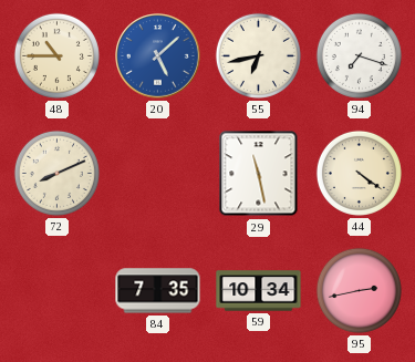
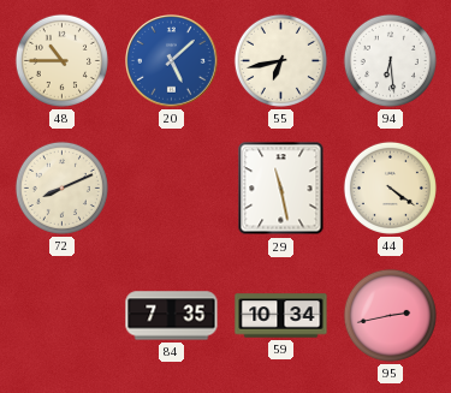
94: 7:18 -> 6:29 (390, 60)
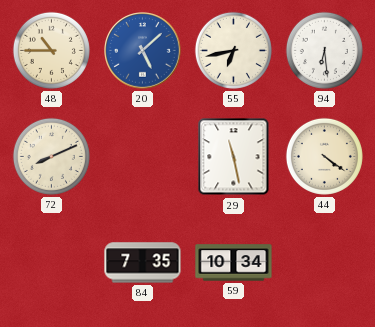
95: 2:43 -> none (390, 315)
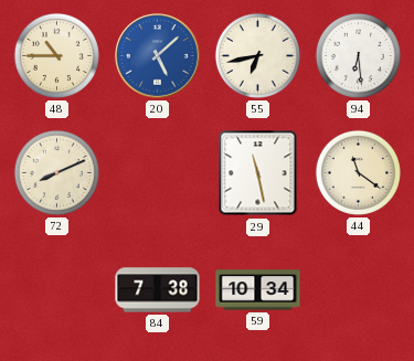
44: 4:21 -> 11:21 (358, 172)
84: 7:35 -> 7:38 (158, 290)
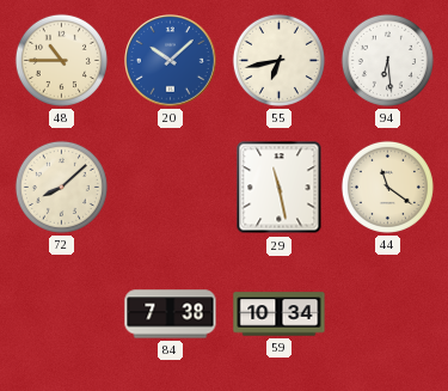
20: 5:08 -> 10:08 (171, 61)
72: 8:11 -> 8:08 (61, 187)
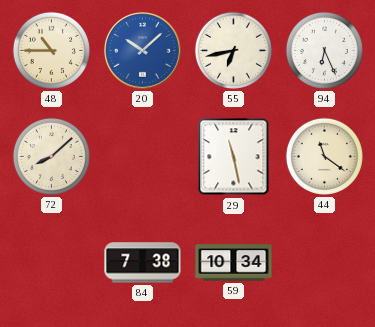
94: 6:29 -> 6:26 (324, 50)
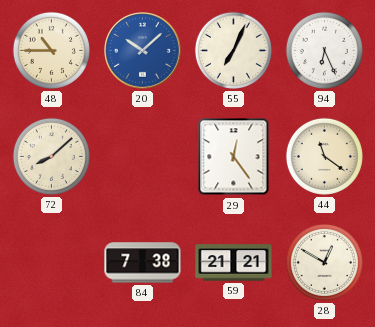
55: 6:43 -> 7:04 (233, 50)
29: 11:28 -> 12:24 (234, 157)
59: 10:34 -> 21:21 (234, 263)
28: none -> 12:50 (324, 262)
